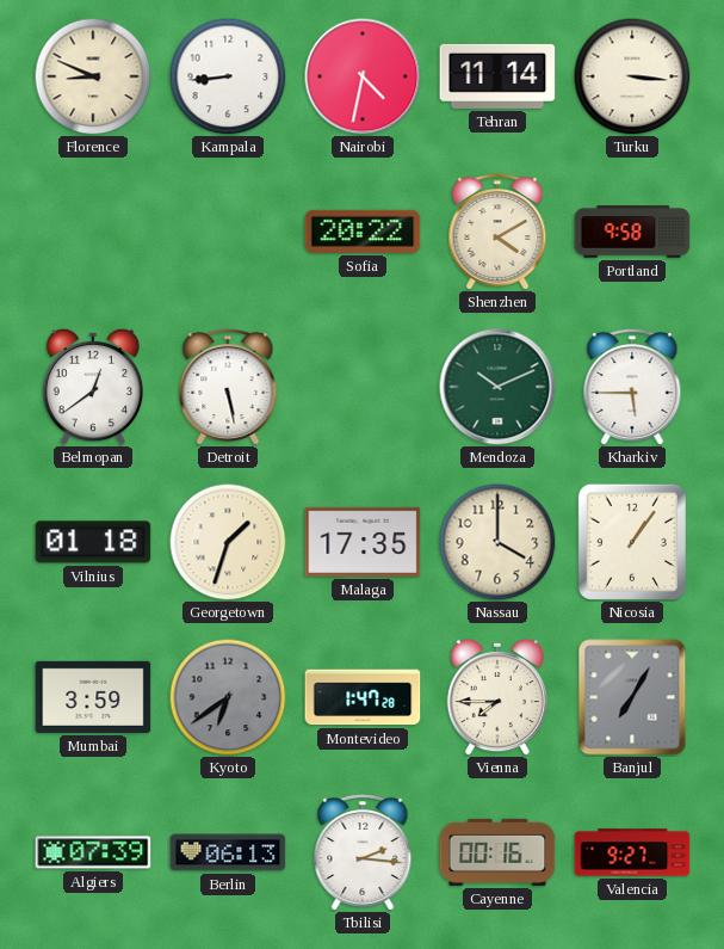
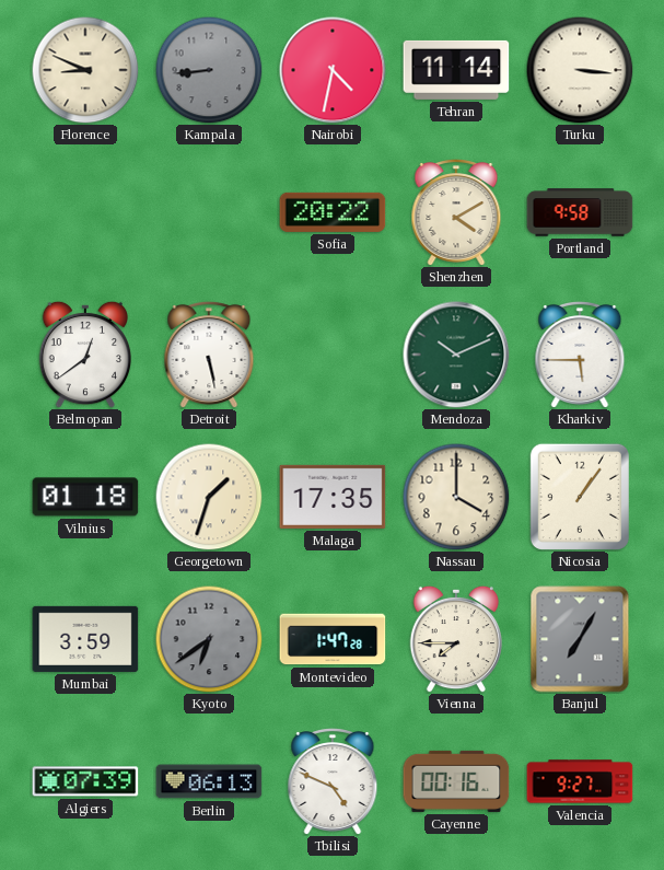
Kampala dial: white -> grey (209, 70)
Tbilisi: 2:16 -> 4:49 (333, 782)
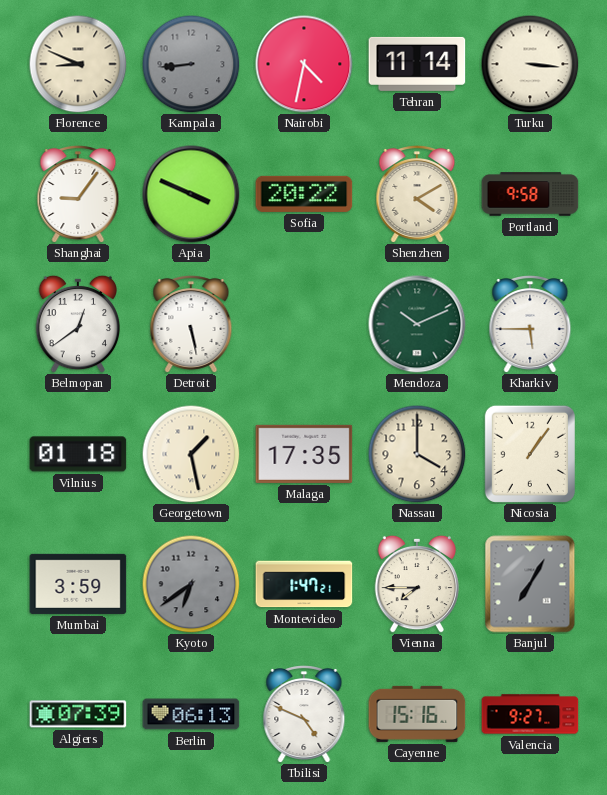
Shanghai: none -> 9:06 (78, 195)
Apia: none -> 3:49 (191, 194)
Georgetown: 1:33 -> 1:28 (191, 454)
Montevideo: 1:47:28 -> 1:47:21 (304, 584)
Cayenne: 00:16 -> 15:16 (417, 714)
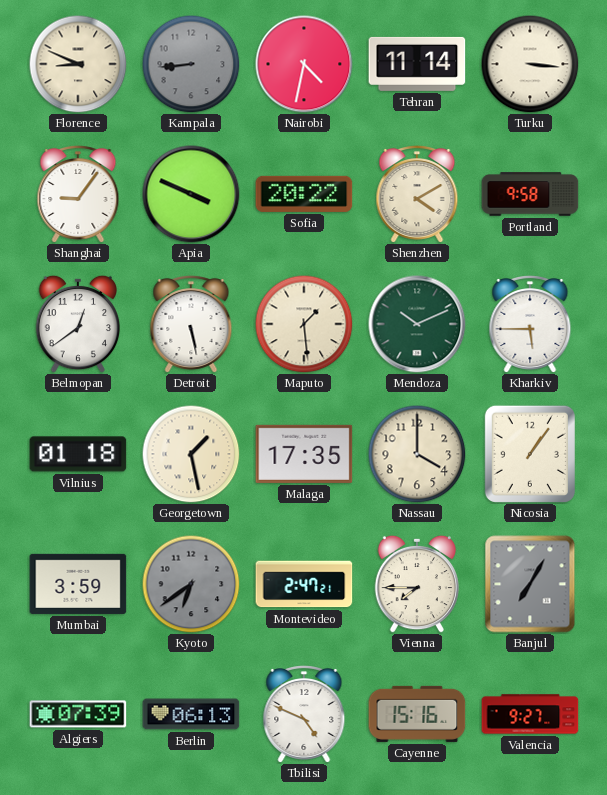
Maputo: none -> 1:29 (304, 324)
Montevideo: 1:47 -> 2:47 (304, 584)
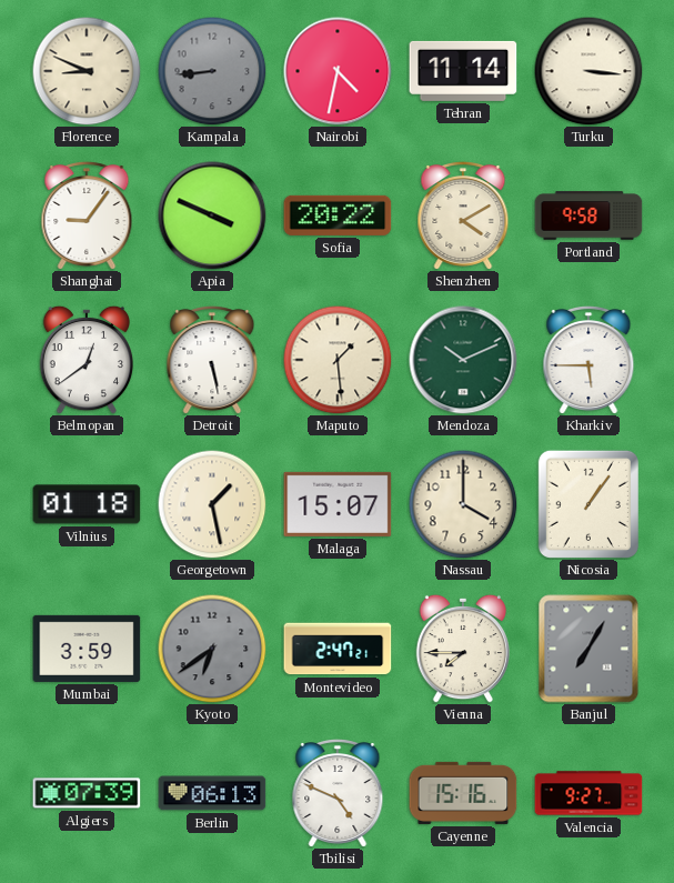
Malaga: 17:35 -> 15:07 (338, 504)
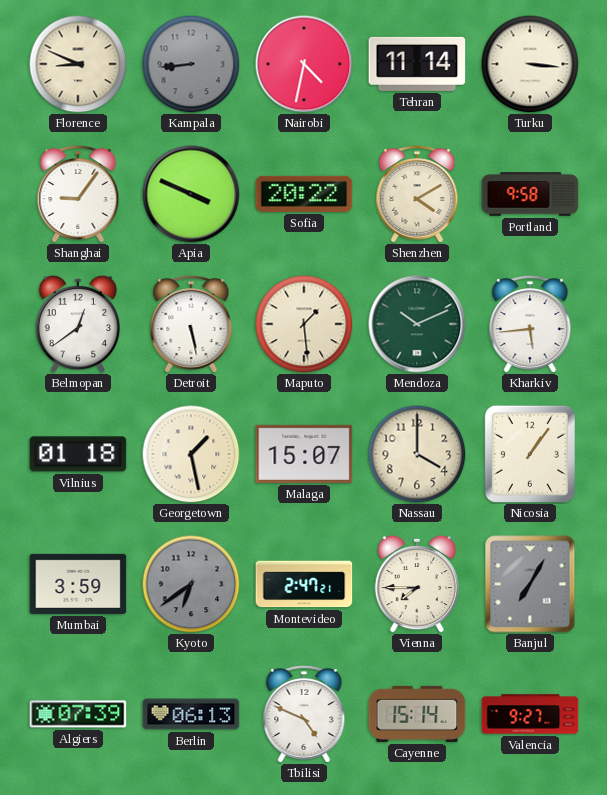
Kharkiv: 5:45 -> 5:44 (530, 325)
Cayenne: 15:16 -> 15:14 (417, 714)
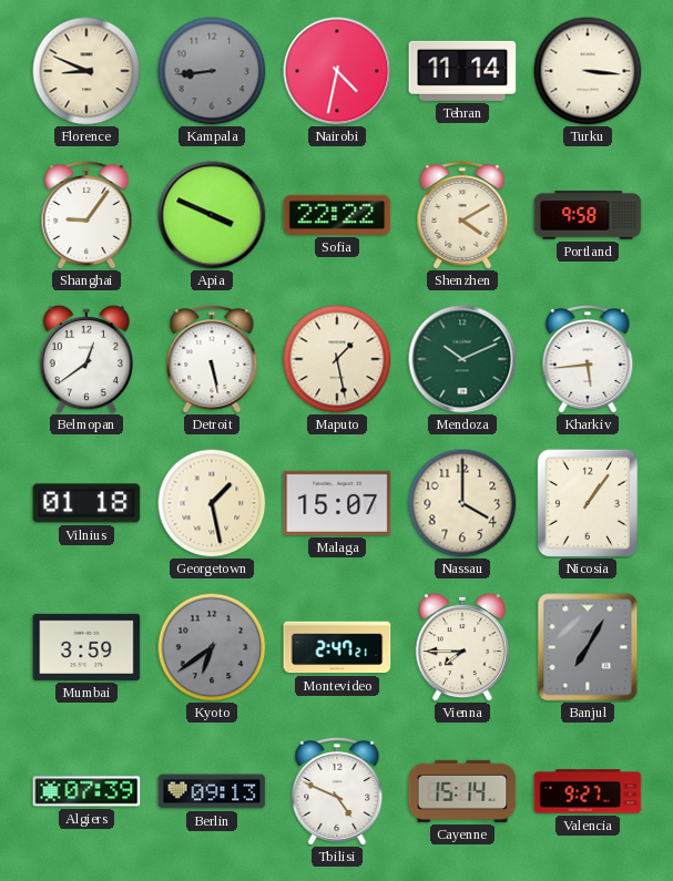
Sofia: 20:22 -> 22:22 (337, 215)
Maputo: 1:29 -> 1:28 (337, 359)
Berlin: 06:13 -> 09:13 (212, 791)
